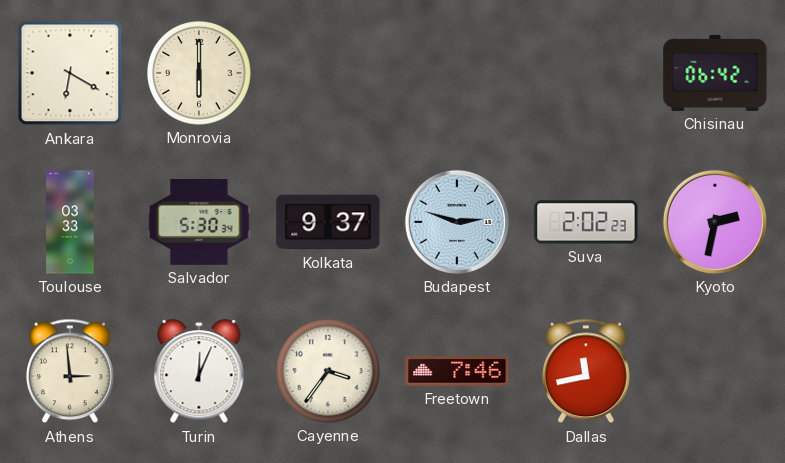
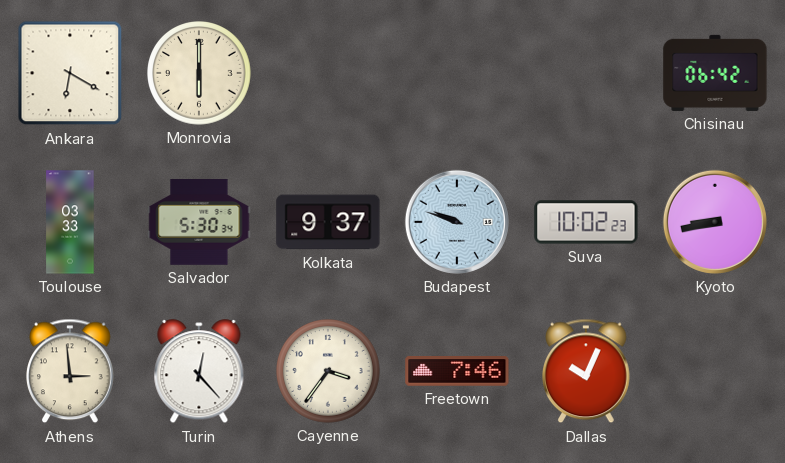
Budapest: 2:48 -> 9:48 (457, 222)
Suva: 2:02 -> 10:02 (586, 222)
Kyoto: 2:32 -> 8:43 (715, 222)
Turin: 12:04 -> 12:23 (199, 372)
Dallas: 11:43 -> 10:04 (587, 371)
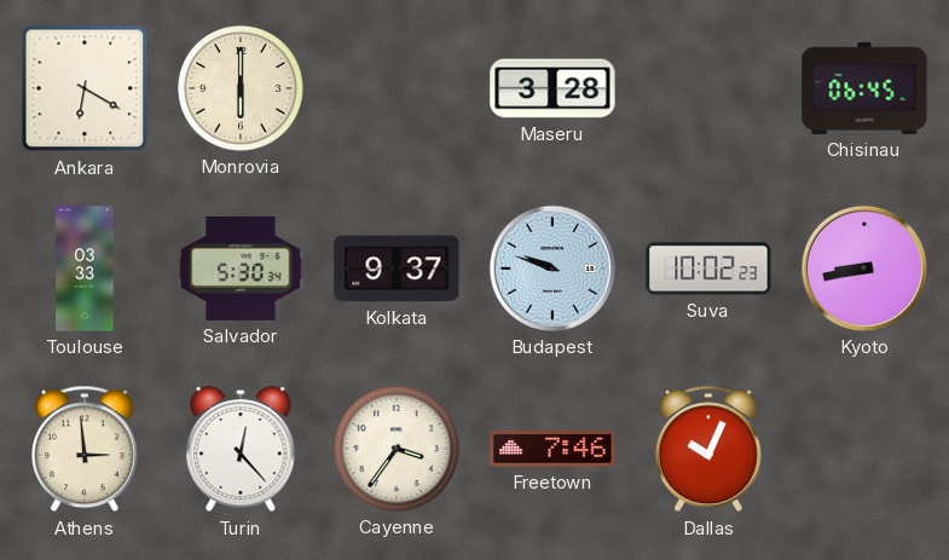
Maseru: none -> 3:28 (552, 88)
Chisinau: 06:42 -> 06:45 (864, 88)
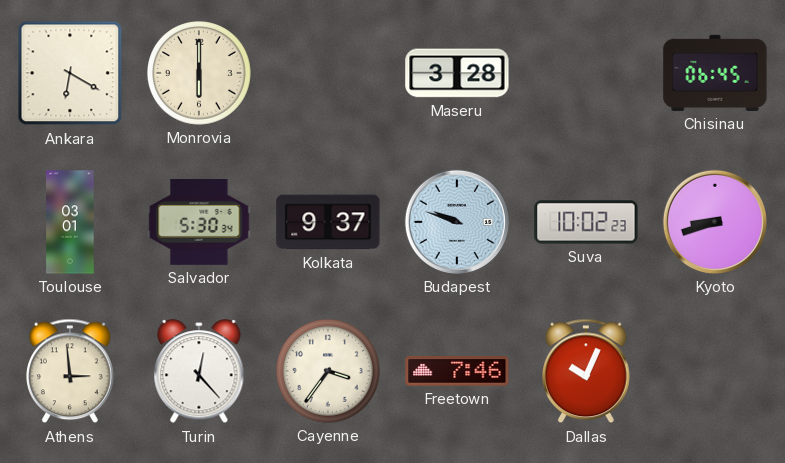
Toulouse: 03:33 -> 03:01 (70, 222)
Kyoto: 8:43 -> 8:42 (715, 222)
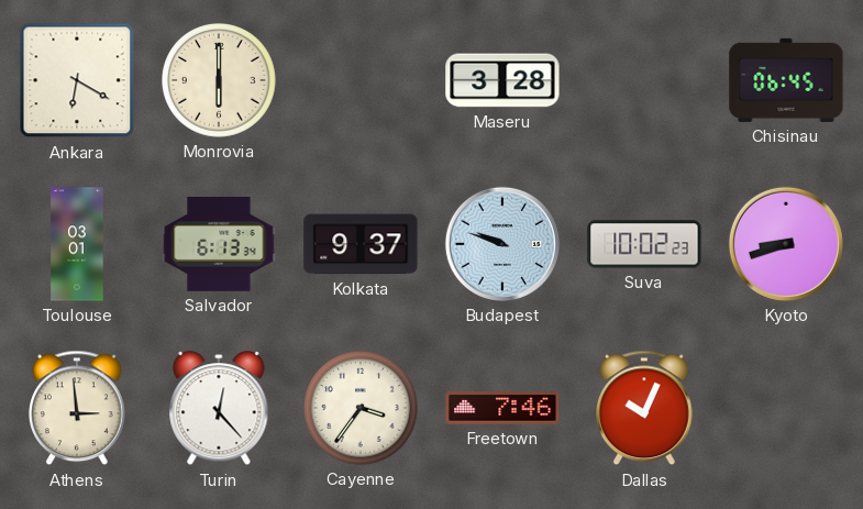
Salvador: 5:30 -> 6:13 (219, 245)
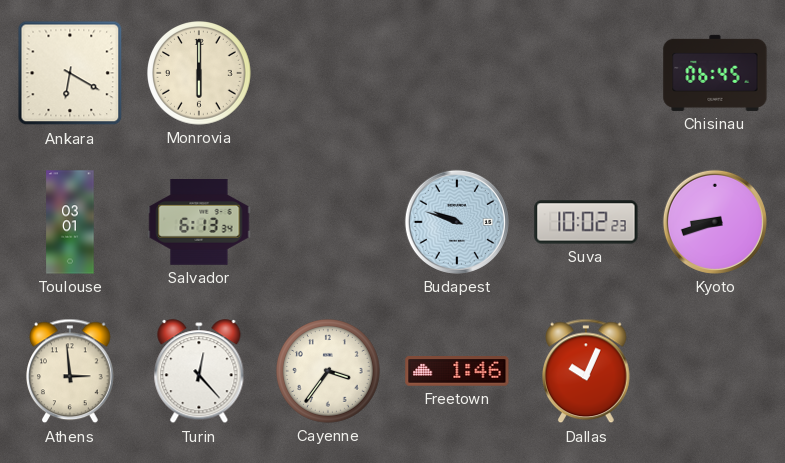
Maseru: 3:28 -> none (502, 80)
Kolkata: 9:37 -> none (361, 244)
Freetown: 7:46 -> 1:46 (457, 372)
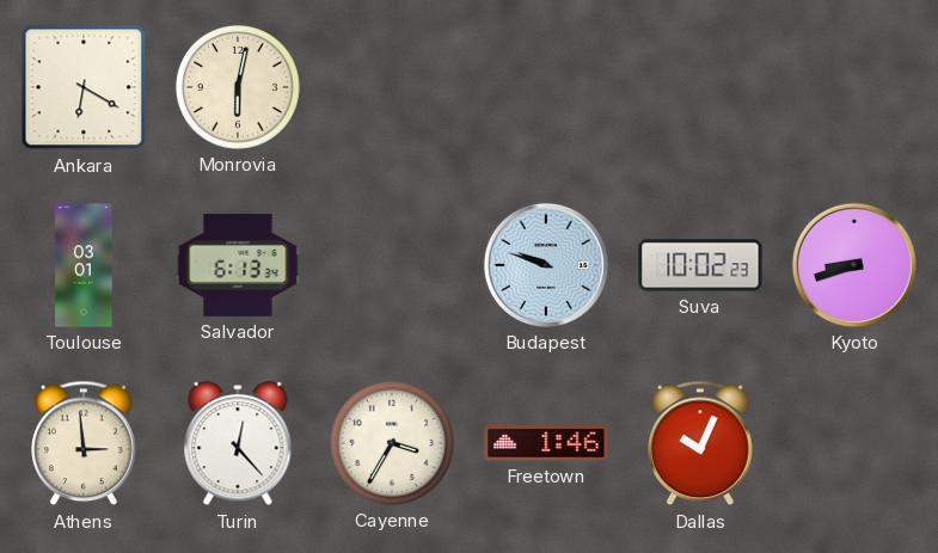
Monrovia: 6:00 -> 6:02 (239, 88)
Chisinau: 06:45 -> none (715, 73)
Cayenne: 3:36 -> 3:35 (393, 444)
